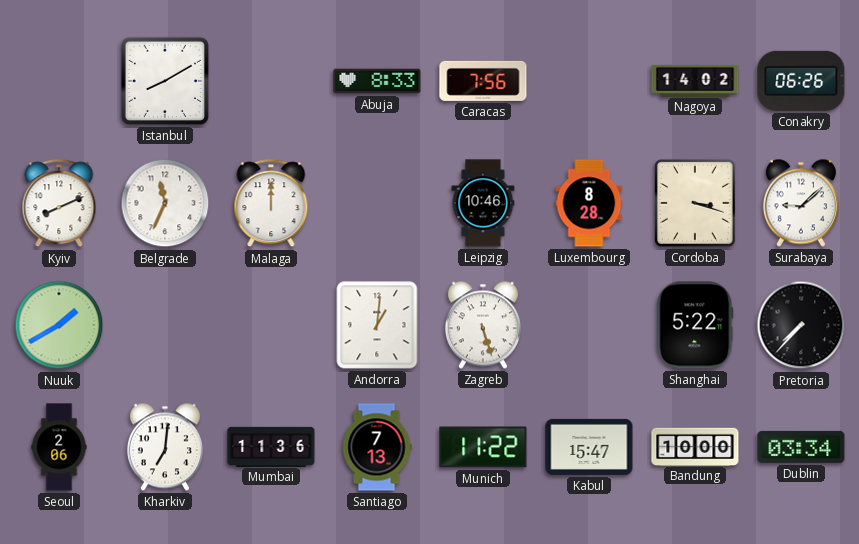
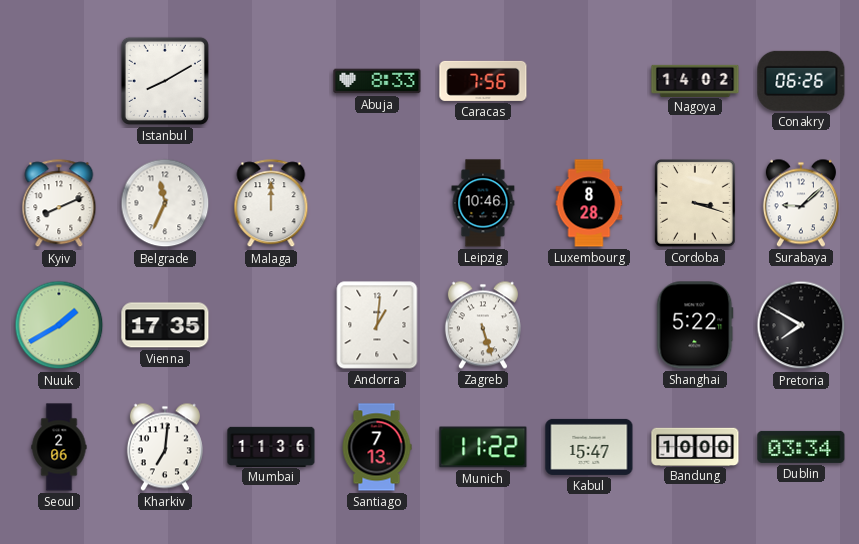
Vienna: none -> 17:35 (165, 325)
Pretoria: 7:37 -> 7:50 (801, 325)
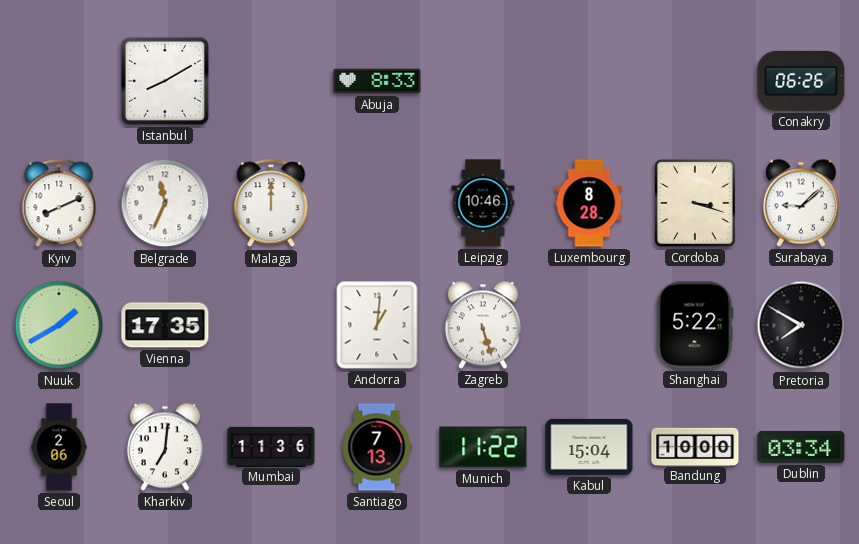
Caracas: 7:56 -> none (483, 81)
Nagoya: 14:02 -> none (695, 80)
Kabul: 15:47 -> 15:04 (589, 447)
